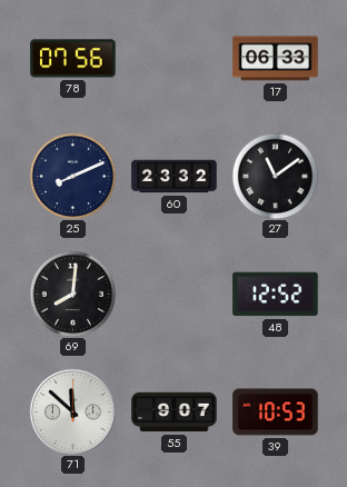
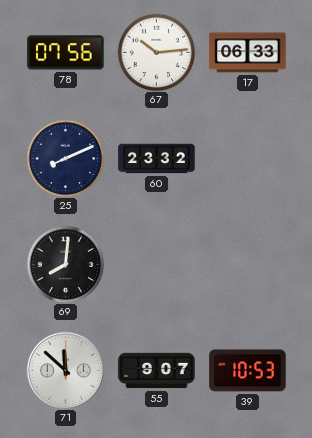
67: none -> 10:14 (156, 52)
27: 11:09 -> none (275, 176)
48: 12:52 -> none (276, 295)
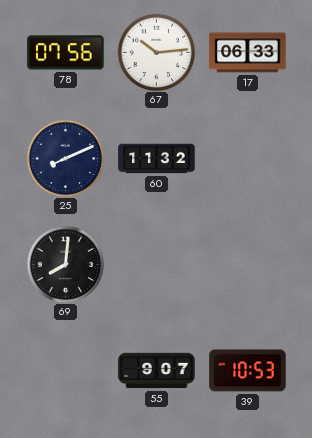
60: 23:32 -> 11:32 (157, 159)
71: 11:52 -> none (65, 370)
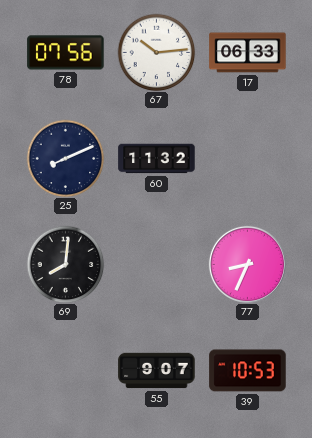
77: none -> 8:34 (247, 264)
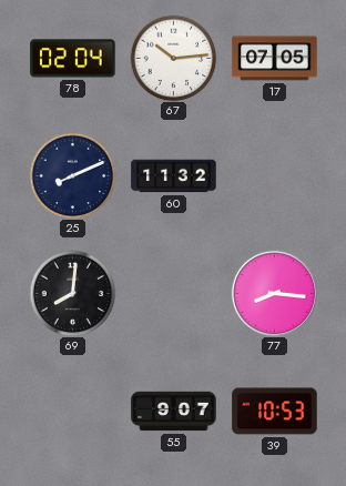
78: 07:56 -> 02:04 (73, 59)
17: 06:33 -> 07:05 (275, 59)
77: 8:34 -> 8:16 (274, 293)
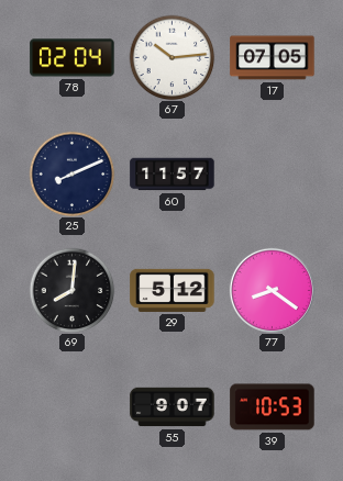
60: 11:32 -> 11:57 (173, 175)
29: none -> 5:12 (173, 290)
77: 8:16 -> 8:21 (272, 290)
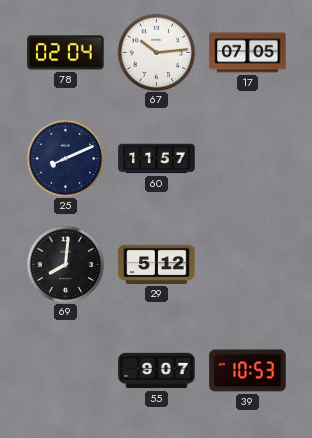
77: 8:21 -> none (272, 290)
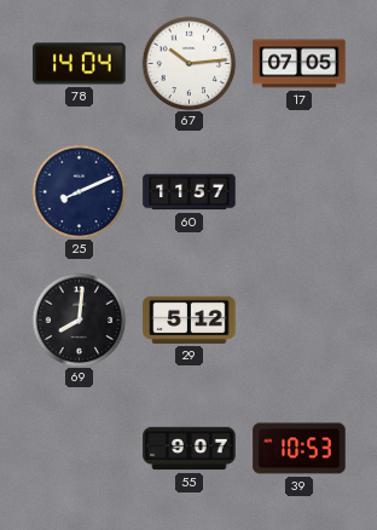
78: 02:04 -> 14:04 (80, 64)
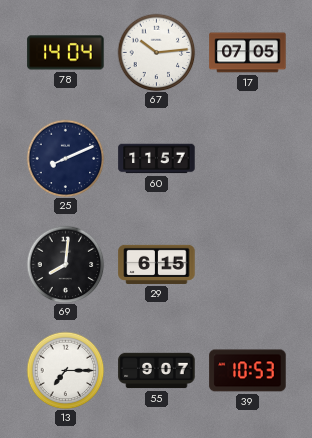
29: 5:12 -> 6:15 (157, 264)
13: none -> 7:15 (65, 370)
